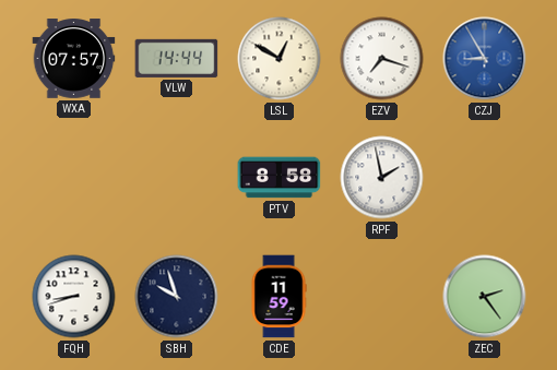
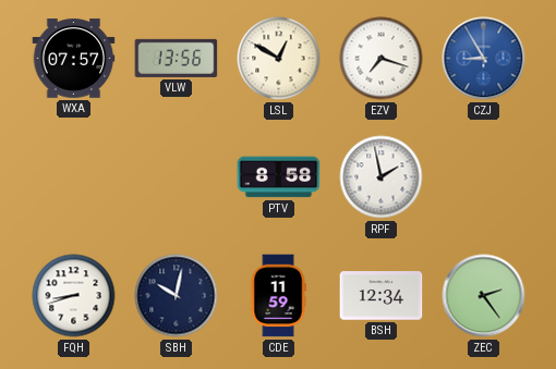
VLW: 14:44 -> 13:56 (177, 58)
SBH: 9:57 -> 10:02 (177, 296)
BSH: none -> 12:34 (382, 296)
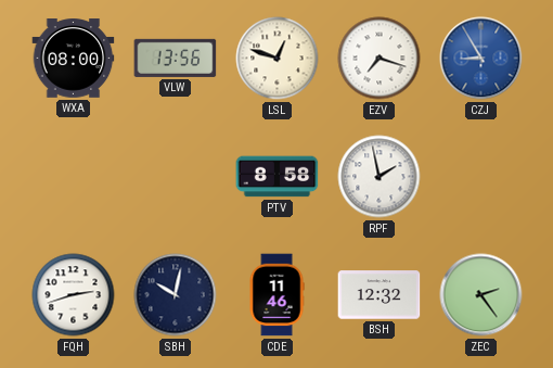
WXA: 07:57 -> 08:00 (74, 59)
LSL: 12:50 -> 12:48 (278, 59)
FQH: 8:42 -> 2:42 (74, 295)
CDE: 11:59 -> 11:46 (276, 295)
BSH: 12:34 -> 12:32 (380, 295)
